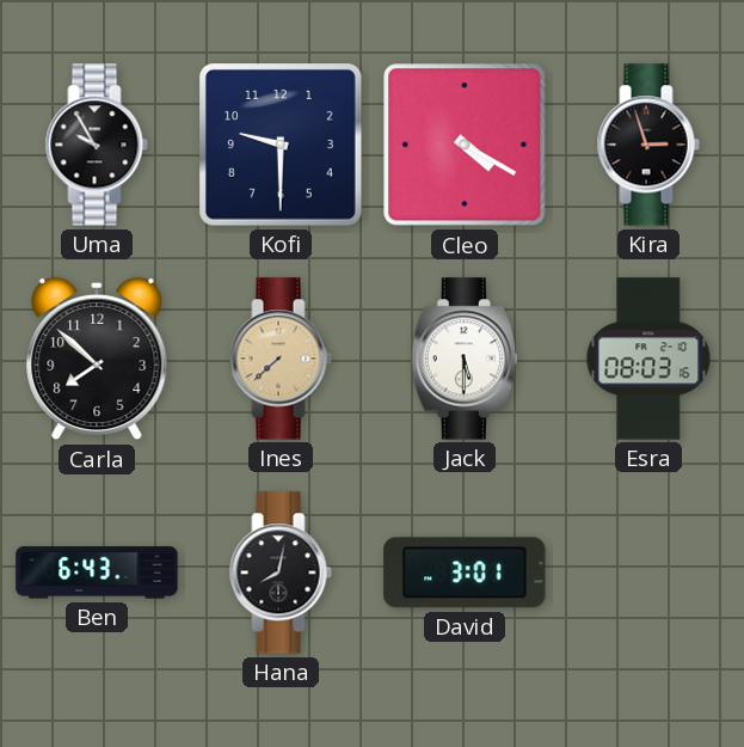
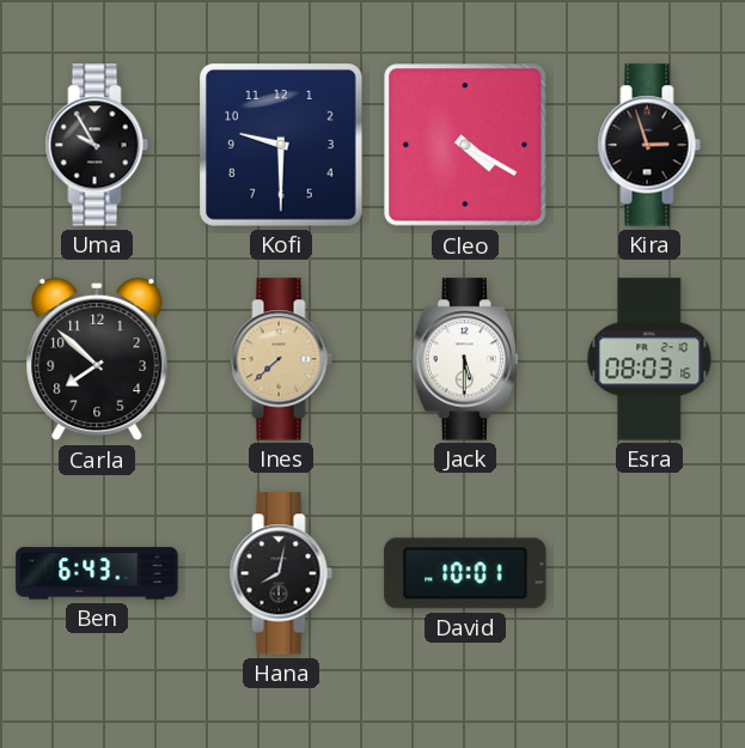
David: 3:01 -> 10:01 (465, 573)
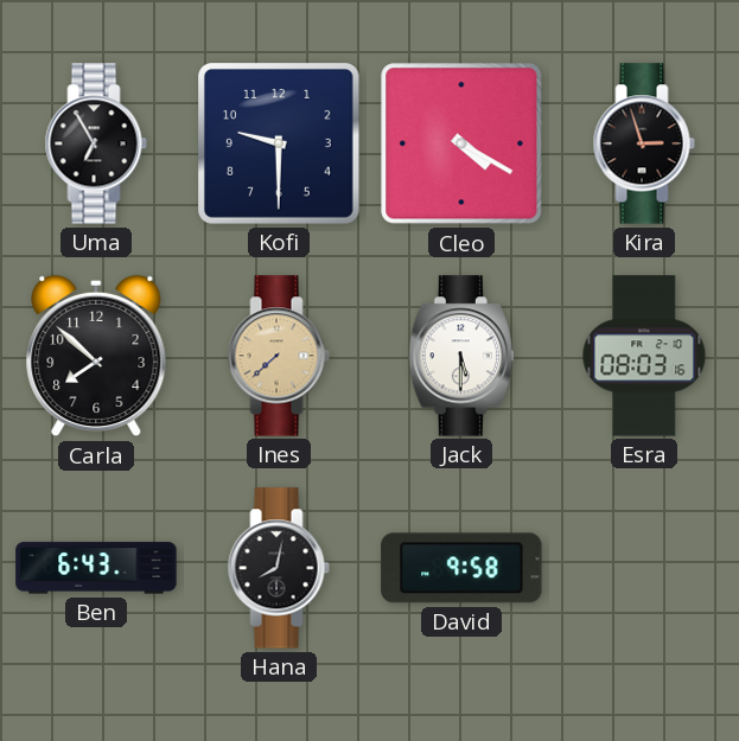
Uma: 9:55 -> 6:55 (96, 143)
David: 10:01 -> 9:58 (461, 568)
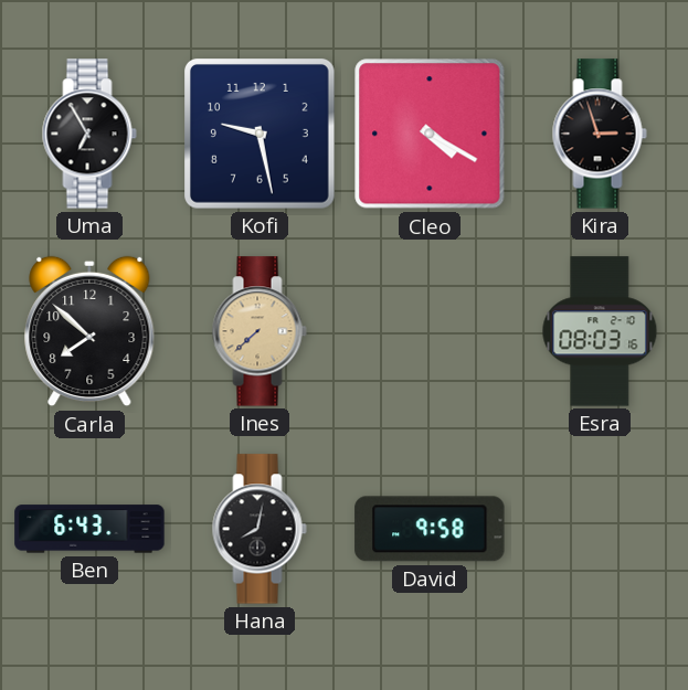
Kofi: 9:30 -> 9:28 (261, 135)
Jack: 5:30 -> none (460, 356)
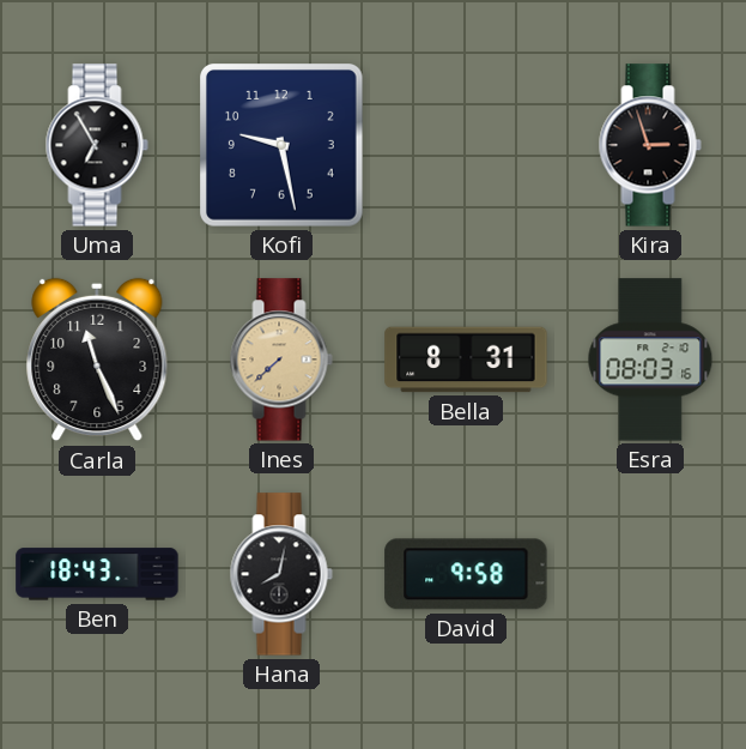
Cleo: 4:20 -> none (430, 134)
Carla: 7:52 -> 11:26 (97, 360)
Bella: none -> 8:31 (466, 360)
Ben: 6:43 -> 18:43 (97, 574)
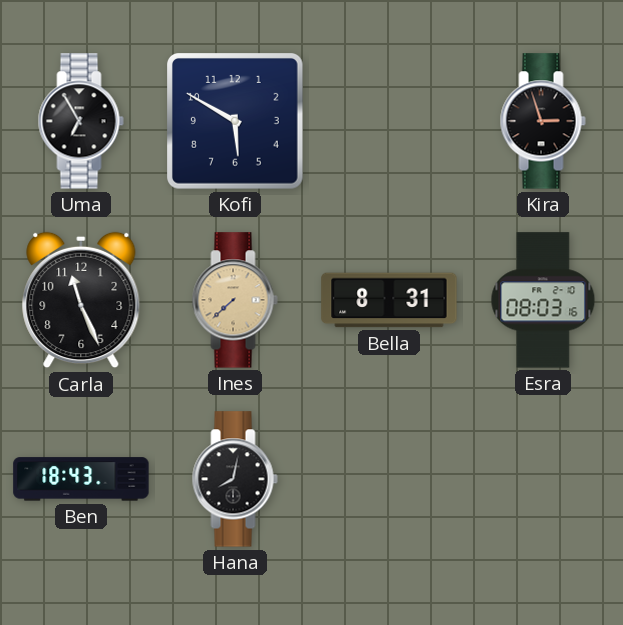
Kofi: 9:28 -> 5:50 (236, 122)
David: 9:58 -> none (466, 574)
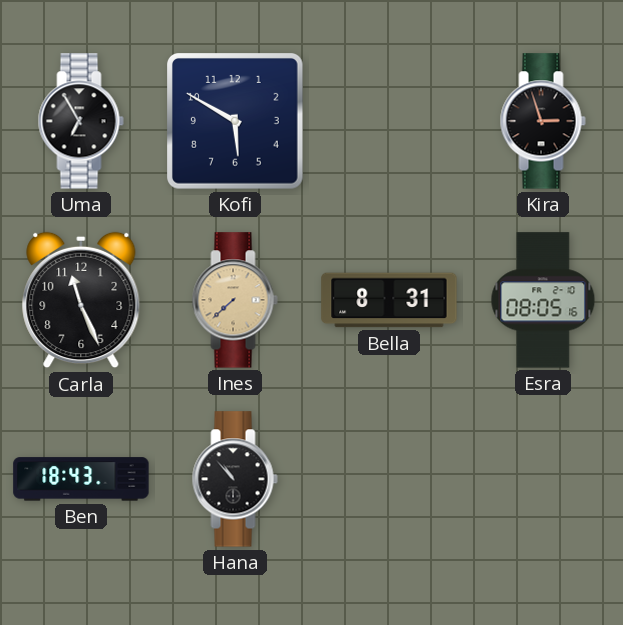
Esra: 08:03 -> 08:05 (543, 300)
Hana: 8:02 -> 10:53 (235, 479)
